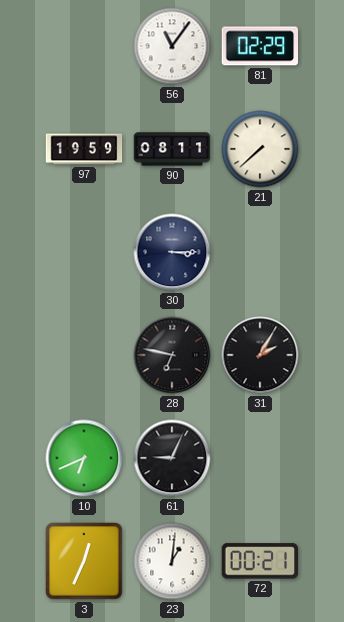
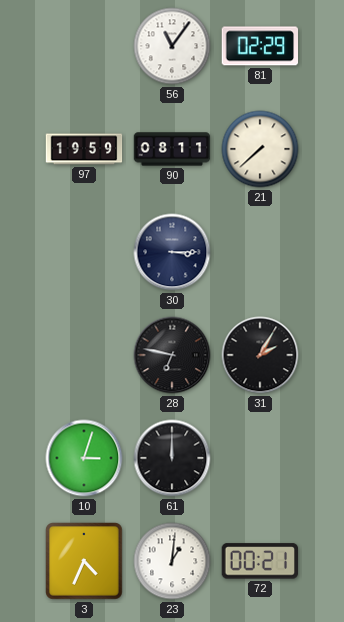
10: 6:41 -> 3:03 (84, 458)
61: 9:04 -> 12:00 (172, 458)
3: 12:34 -> 4:34 (85, 562)
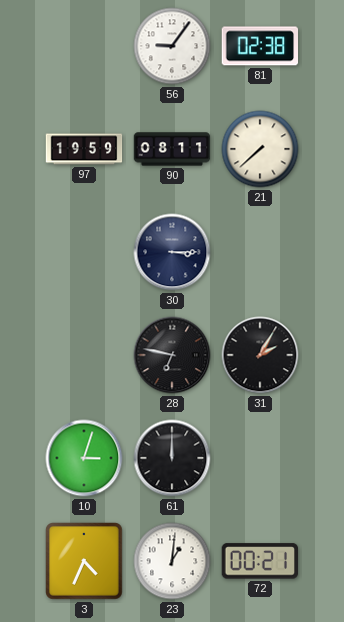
56: 11:06 -> 9:06 (172, 46)
81: 02:29 -> 02:38 (260, 46)
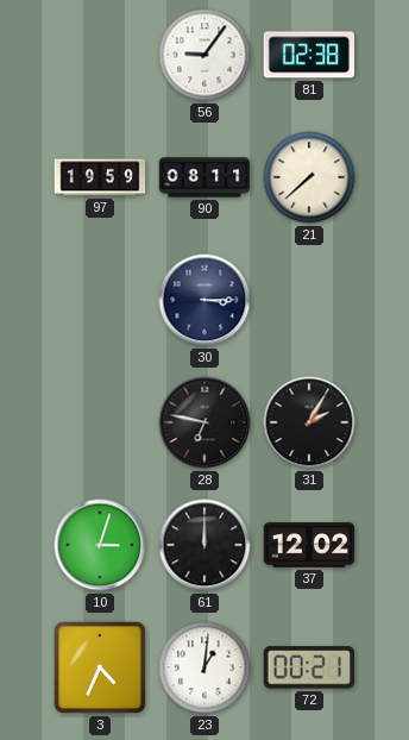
37: none -> 12:02 (309, 545)
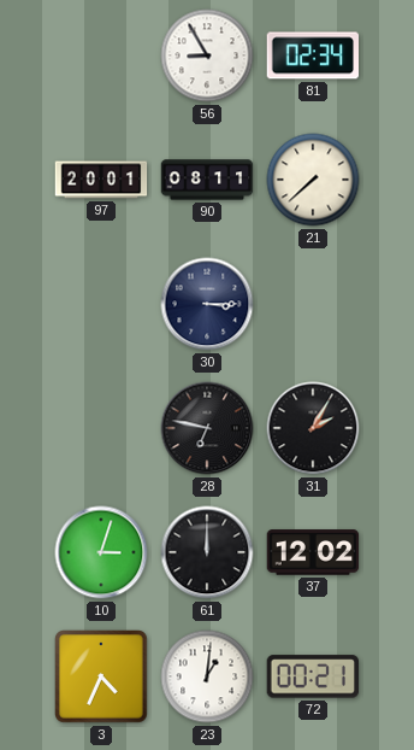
56: 9:06 -> 8:55 (207, 55)
81: 02:38 -> 02:34 (313, 55)
97: 19:59 -> 20:01 (101, 180)
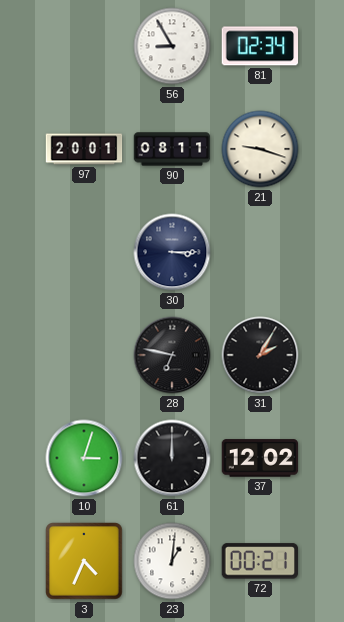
21: 7:38 -> 9:18 (260, 149)
